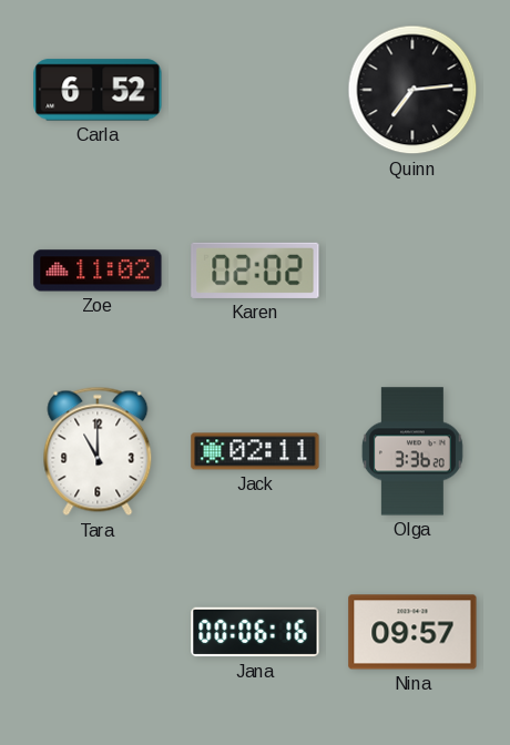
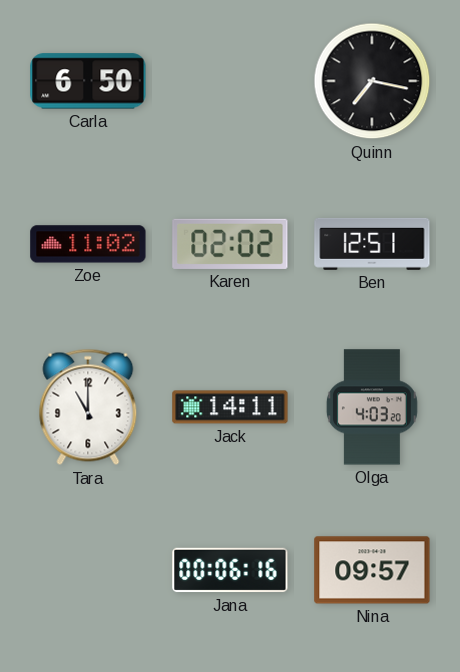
Carla: 6:52 -> 6:50 (88, 81)
Quinn: 7:14 -> 7:17 (372, 81)
Ben: none -> 12:51 (372, 244)
Jack: 02:11 -> 14:11 (230, 407)
Olga: 3:36 -> 4:03 (372, 407)
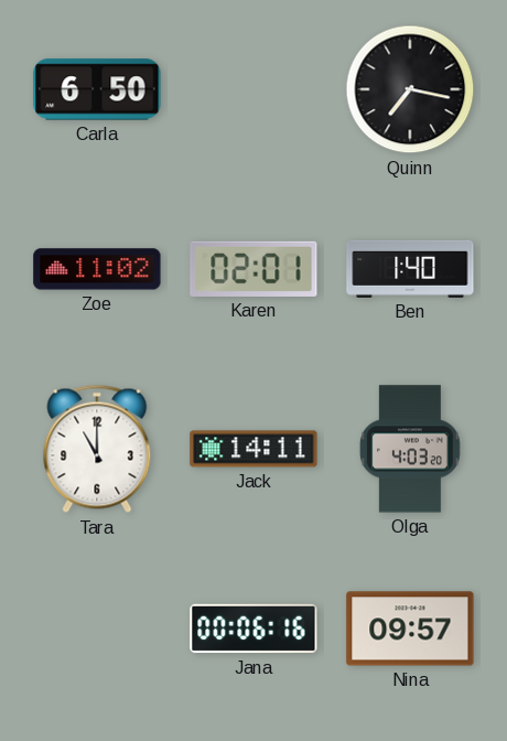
Karen: 02:02 -> 02:01 (253, 269)
Ben: 12:51 -> 1:40 (410, 269)
